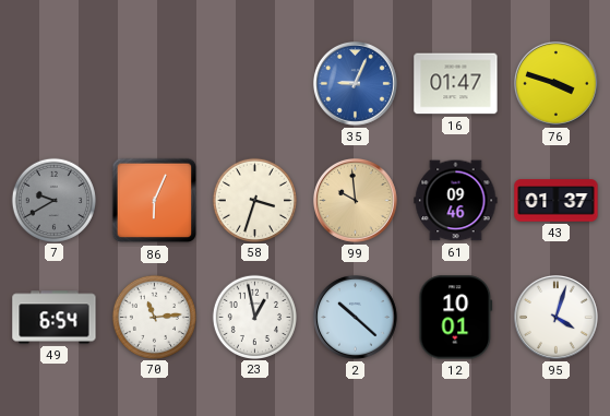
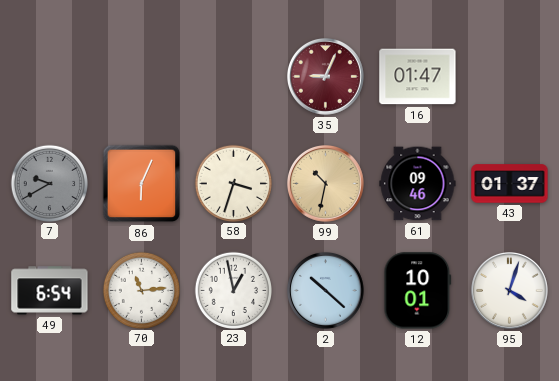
35 dial: blue -> burgundy (326, 77)
76: 3:48 -> none (557, 84)
99: 9:59 -> 10:32 (326, 184)
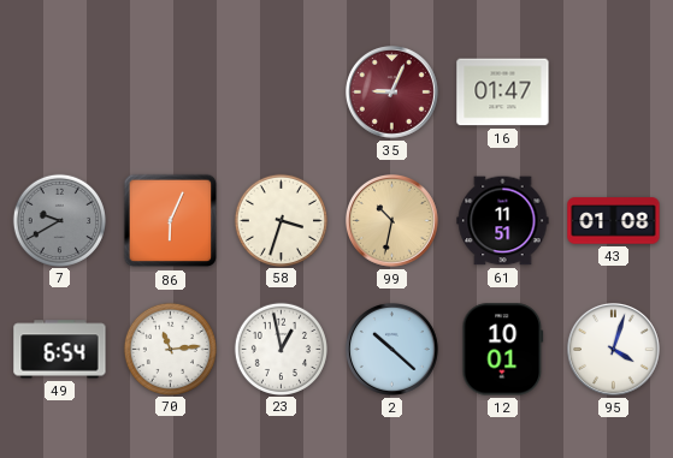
61: 09:46 -> 11:51 (503, 221)
43: 01:37 -> 01:08 (614, 221)
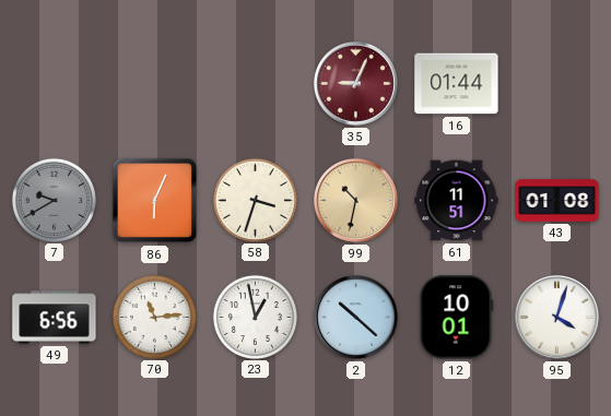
16: 01:47 -> 01:44 (457, 84)
49: 6:54 -> 6:56 (55, 318)
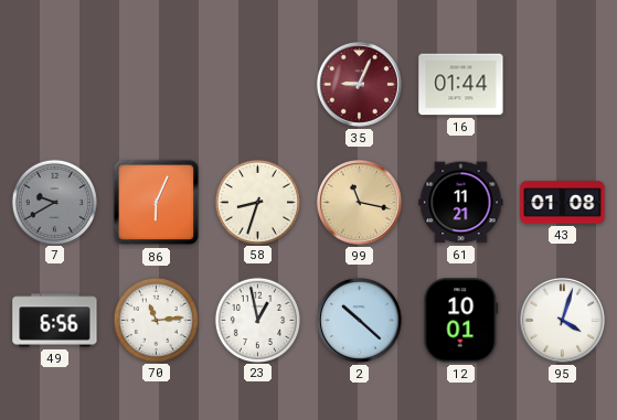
58: 3:33 -> 8:33 (257, 202)
99: 10:32 -> 11:17 (360, 203)
61: 11:51 -> 11:21 (461, 203)
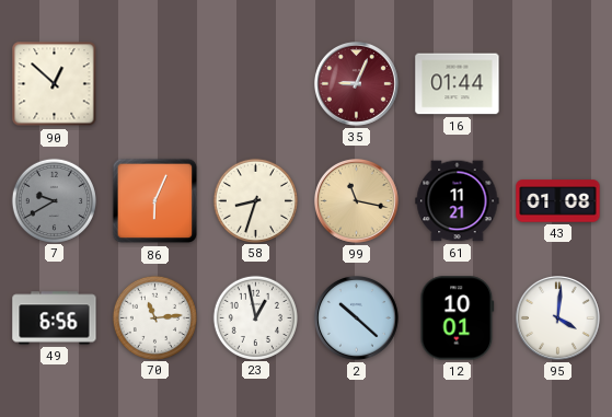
90: none -> 12:52 (55, 84)
95: 4:03 -> 4:01 (558, 318)
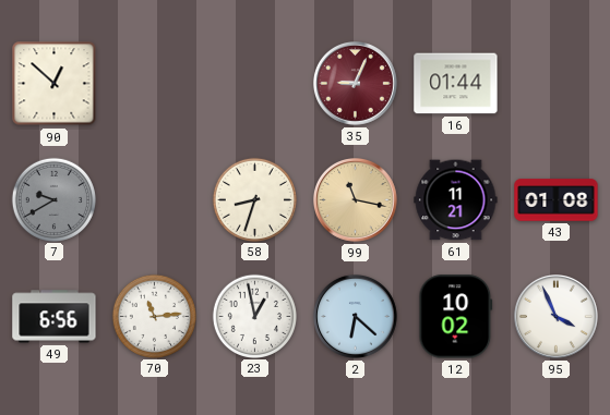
86: 6:04 -> none (155, 201)
2: 10:22 -> 6:22 (356, 317)
12: 10:01 -> 10:02 (456, 317)
95: 4:01 -> 3:56 (557, 317)
